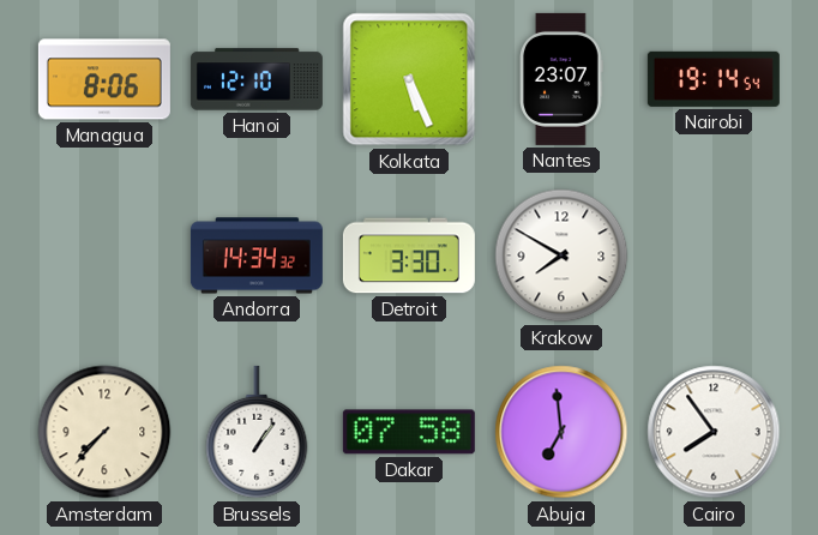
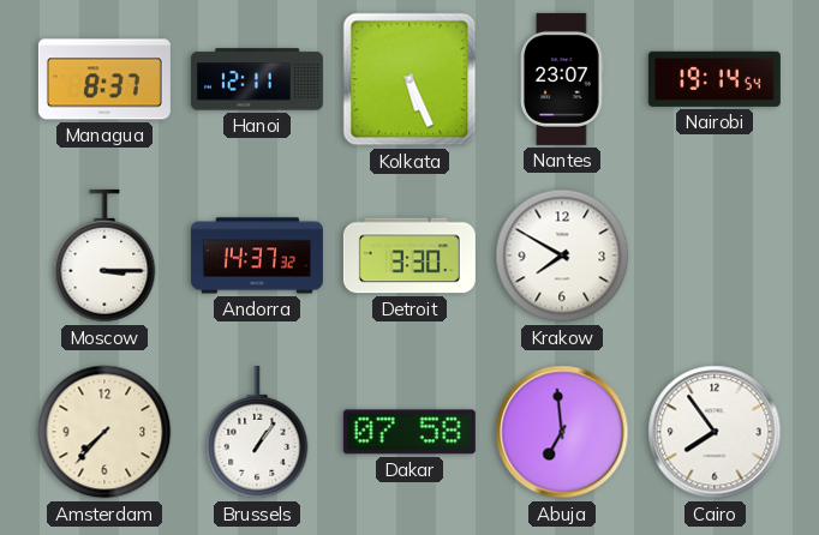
Managua: 8:06 -> 8:37 (104, 79)
Hanoi: 12:10 -> 12:11 (257, 79)
Moscow: none -> 3:15 (104, 256)
Andorra: 14:34 -> 14:37 (257, 256)
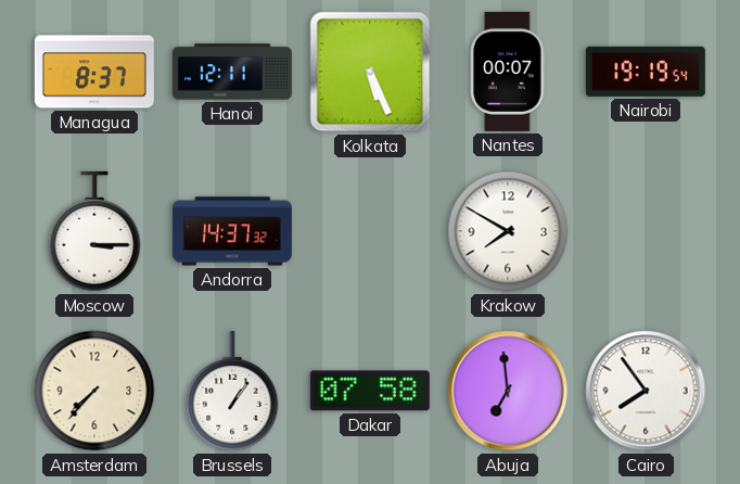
Nantes: 23:07 -> 00:07 (508, 72)
Nairobi: 19:14 -> 19:19 (646, 72)
Detroit: 3:30 -> none (409, 256)
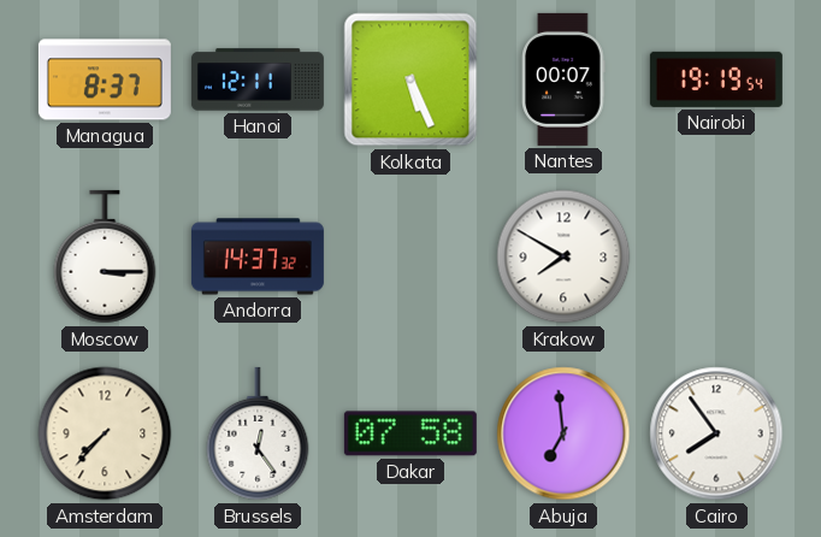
Brussels: 1:06 -> 12:24 (258, 433)
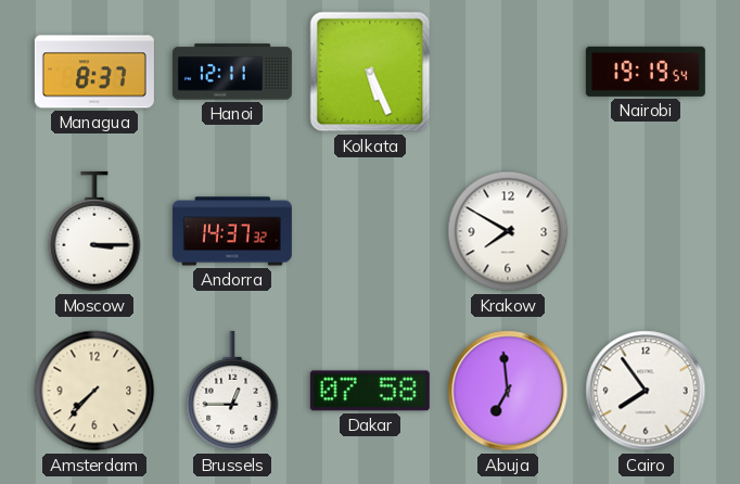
Nantes: 00:07 -> none (563, 79)
Brussels: 12:24 -> 12:45 (232, 391)
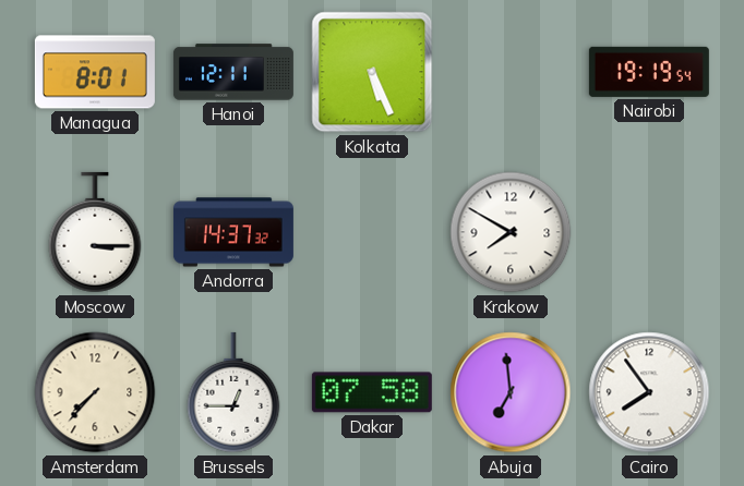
Managua: 8:37 -> 8:01 (95, 72)
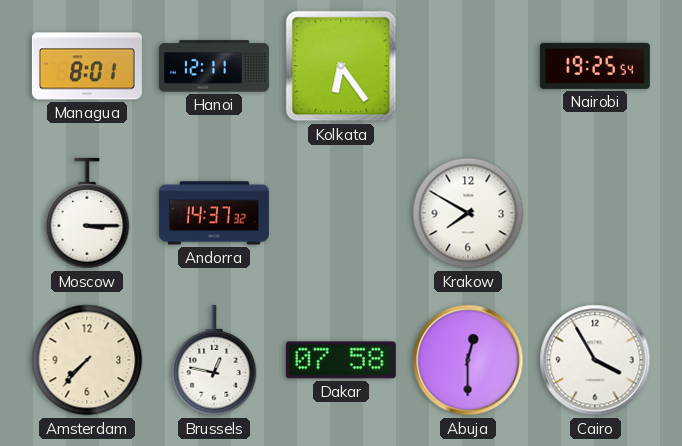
Kolkata: 5:26 -> 6:24 (341, 66)
Nairobi: 19:19 -> 19:25 (595, 66)
Brussels: 12:45 -> 12:47 (214, 360)
Abuja: 6:59 -> 12:30 (468, 360)
Cairo: 7:54 -> 3:55 (595, 360)
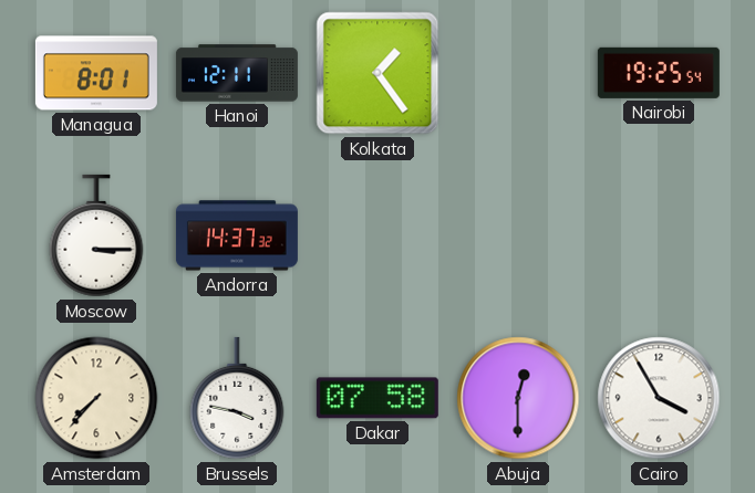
Kolkata: 6:24 -> 1:24 (377, 73)
Krakow: 7:50 -> none (468, 213)
Brussels: 12:47 -> 3:47 (237, 398)
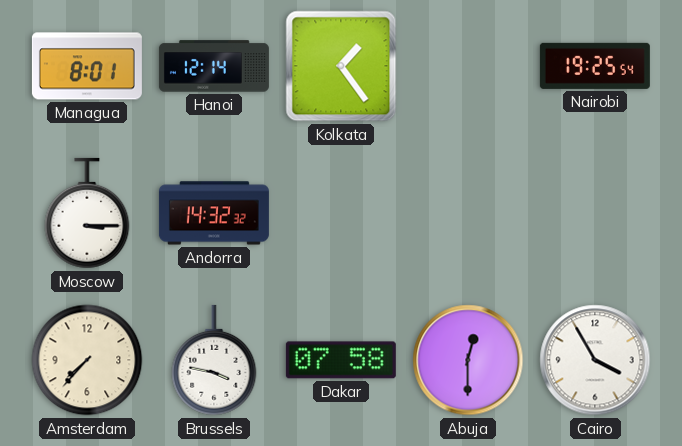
Hanoi: 12:11 -> 12:14 (214, 66)
Andorra: 14:37 -> 14:32 (214, 213)
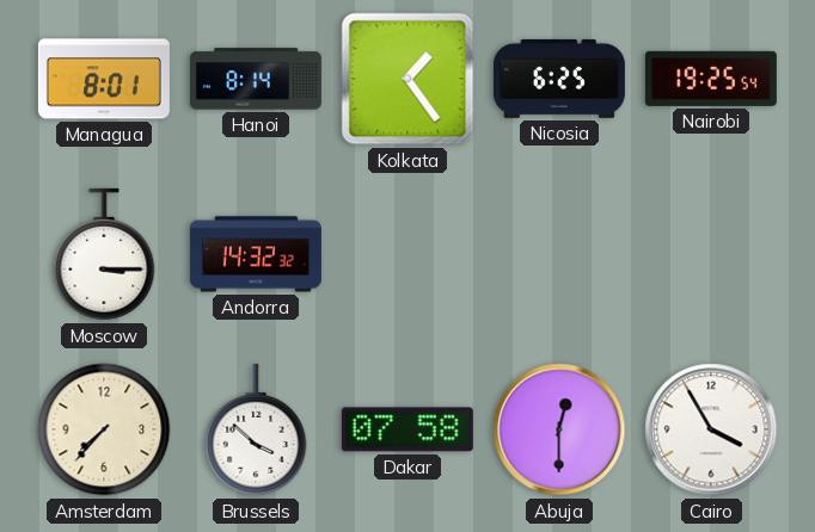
Hanoi: 12:14 -> 8:14 (256, 79)
Nicosia: none -> 6:25 (559, 79)
Brussels: 3:47 -> 3:52 (256, 429)
